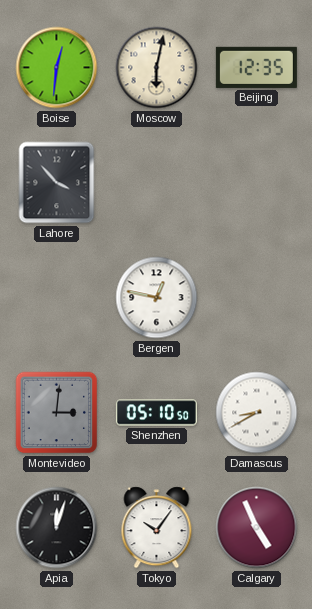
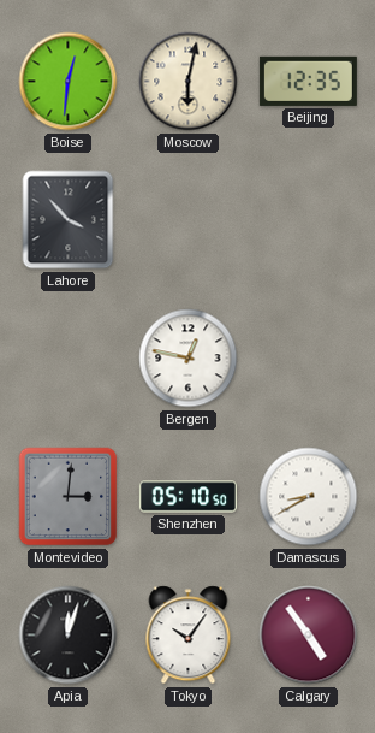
Calgary: 4:56 -> 4:54 (309, 636)
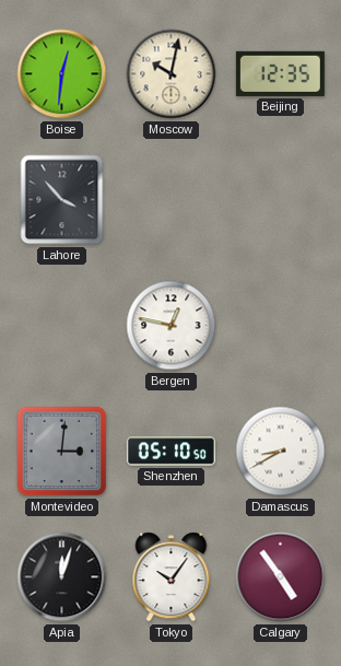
Moscow: 6:02 -> 10:02 (172, 74)
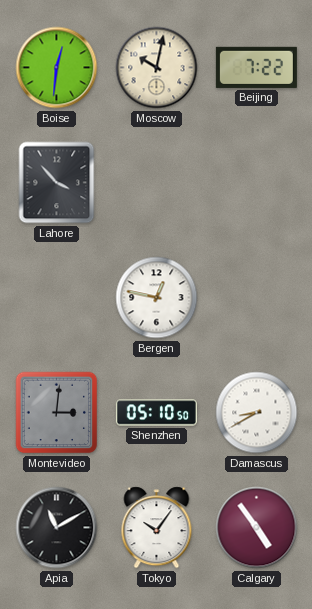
Beijing: 12:35 -> 7:22 (256, 67)
Apia: 12:03 -> 11:10 (57, 528)
